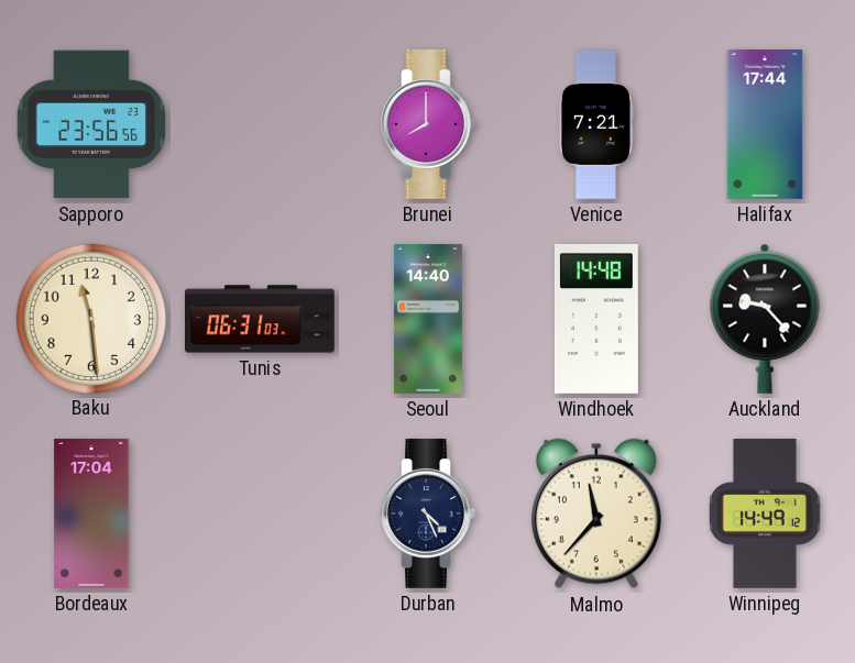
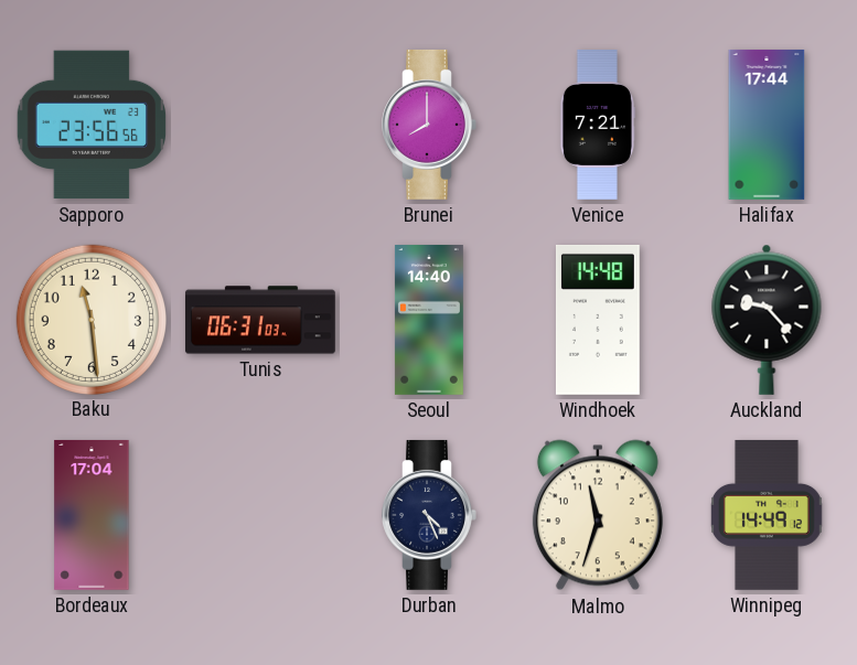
Malmo: 11:37 -> 11:33 (598, 515)
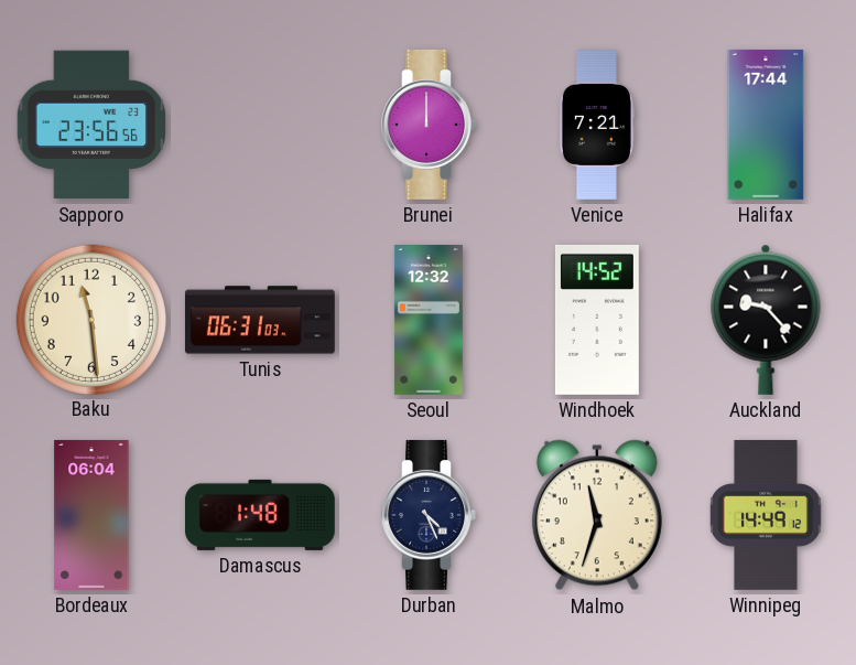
Brunei: 8:00 -> 12:00 (429, 125)
Seoul: 14:40 -> 12:32 (429, 321)
Windhoek: 14:48 -> 14:52 (597, 320)
Bordeaux: 17:04 -> 06:04 (91, 515)
Damascus: none -> 1:48 (260, 515)
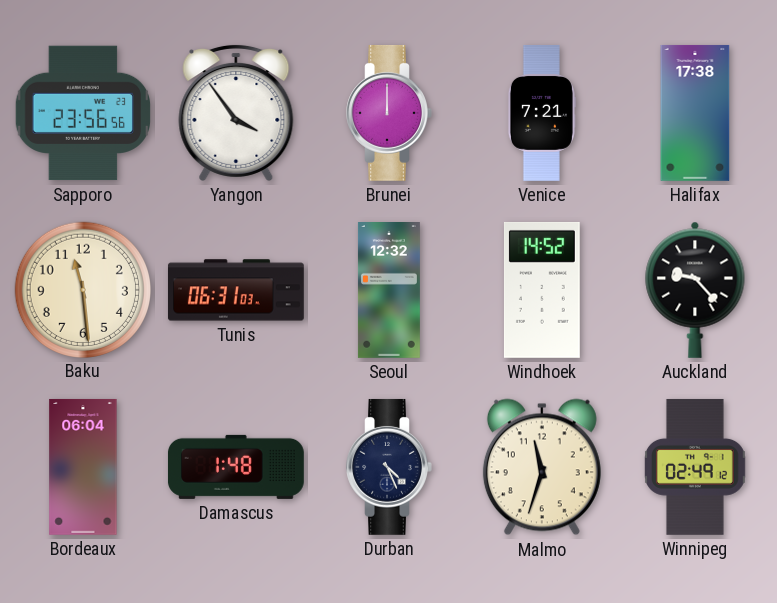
Yangon: none -> 3:54 (236, 112)
Halifax: 17:44 -> 17:38 (695, 113)
Winnipeg: 14:49 -> 02:49 (695, 467)
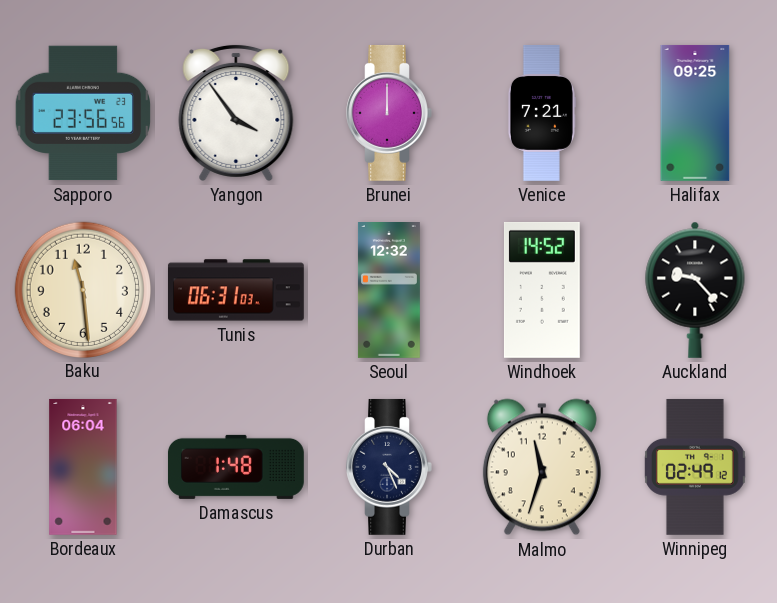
Halifax: 17:38 -> 09:25 (695, 113)
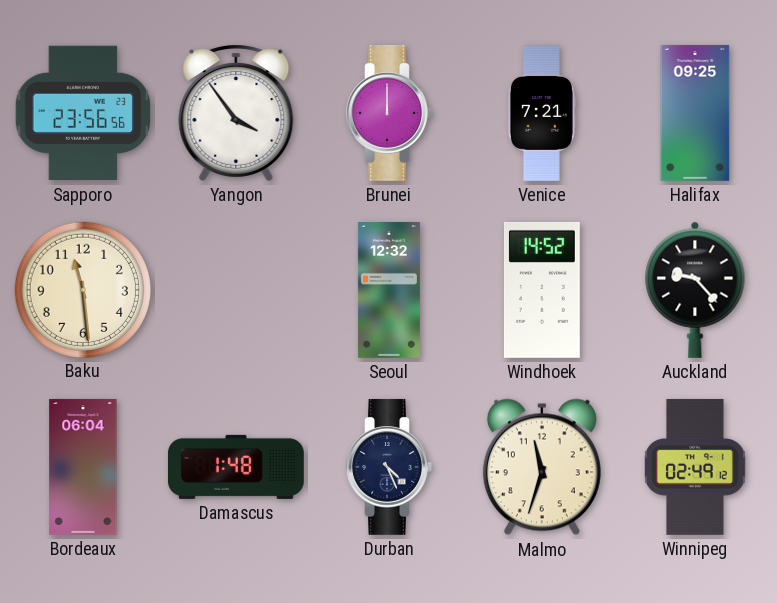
Tunis: 06:31 -> none (236, 290)
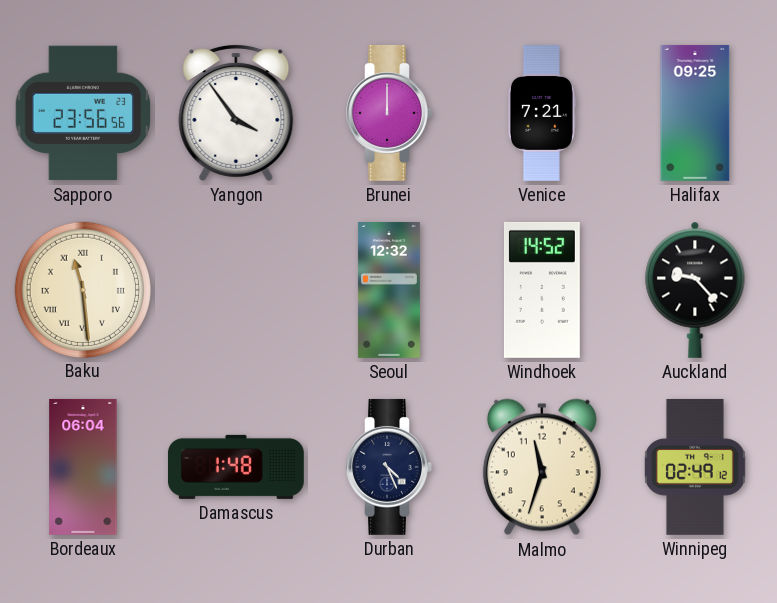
Baku numerals: Arabic -> Roman (82, 289)
